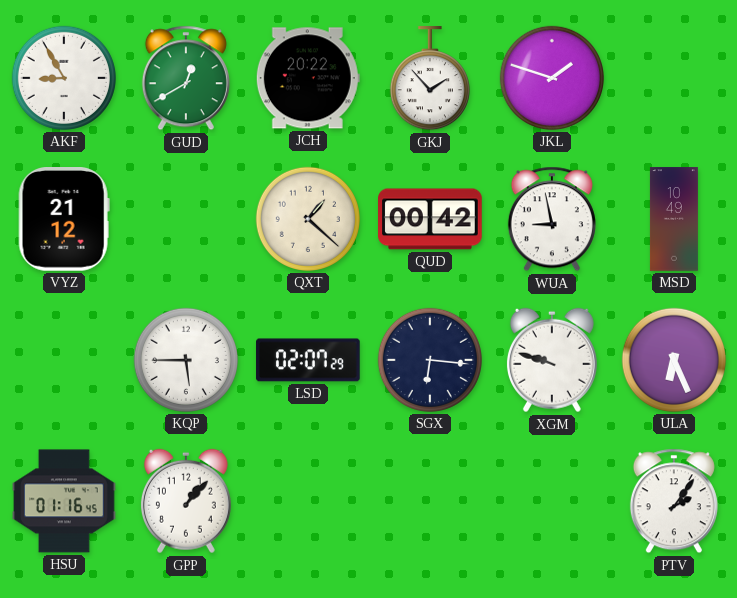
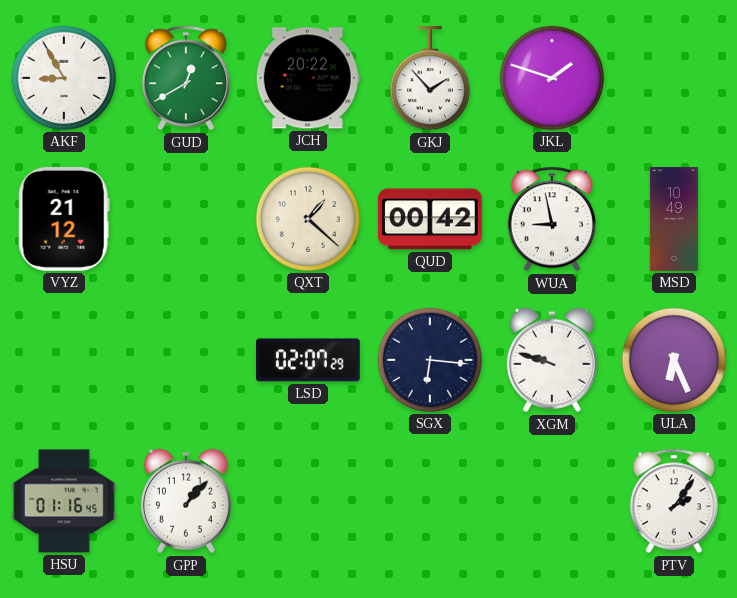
KQP: 5:45 -> none (186, 360)
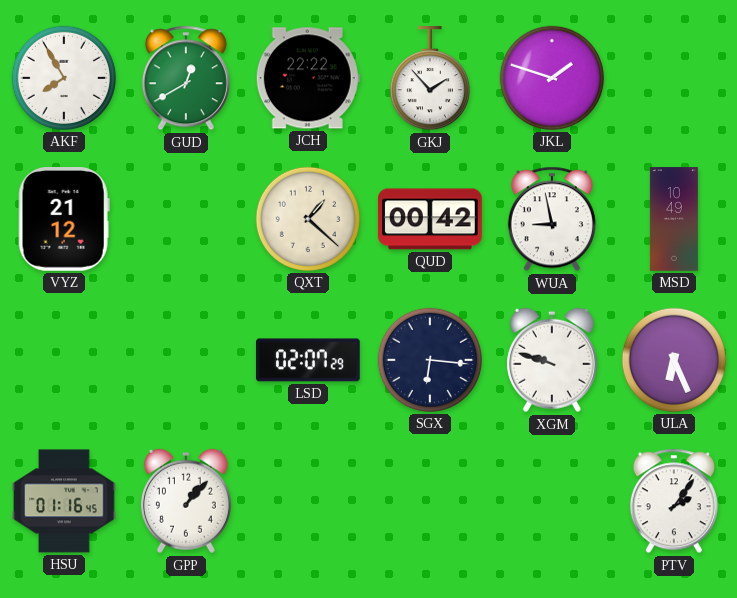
AKF: 8:55 -> 7:55 (64, 78)
JCH: 20:22 -> 22:22 (308, 78)
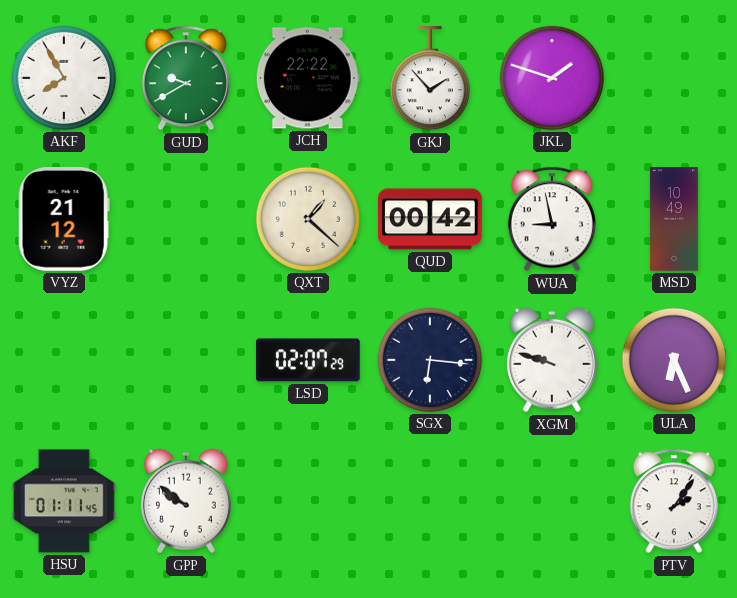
GUD: 12:40 -> 9:40 (186, 78)
HSU: 01:16 -> 01:11 (64, 501)
GPP: 1:07 -> 9:51 (186, 501)
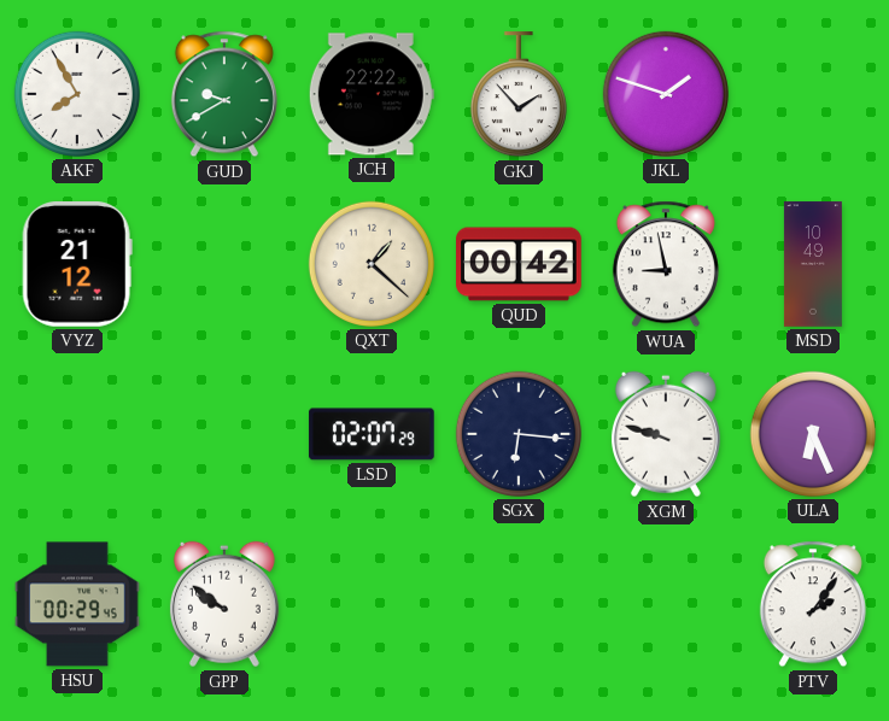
HSU: 01:11 -> 00:29 (77, 604)
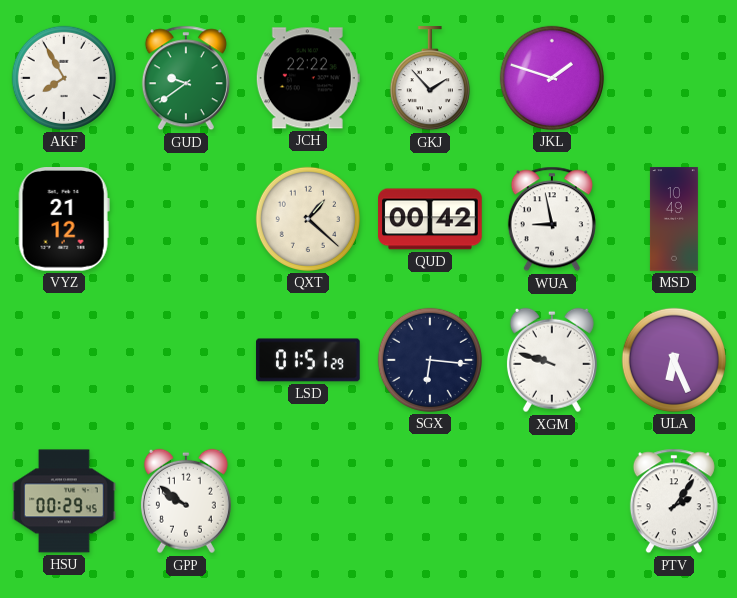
GUD: 9:40 -> 9:39 (186, 78)
LSD: 02:07 -> 01:51 (308, 360)
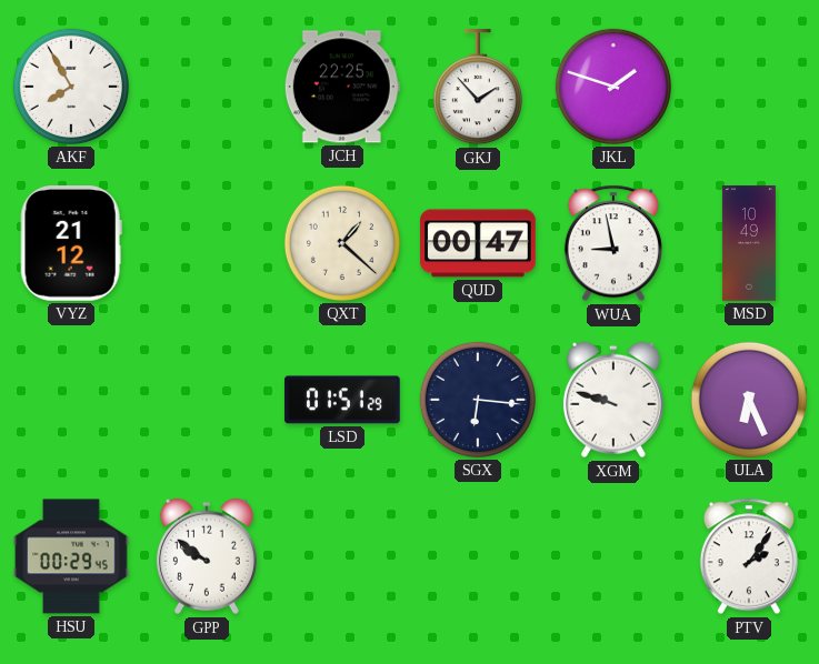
GUD: 9:39 -> none (186, 78)
JCH: 22:22 -> 22:25 (342, 87)
QUD: 00:42 -> 00:47 (478, 243)
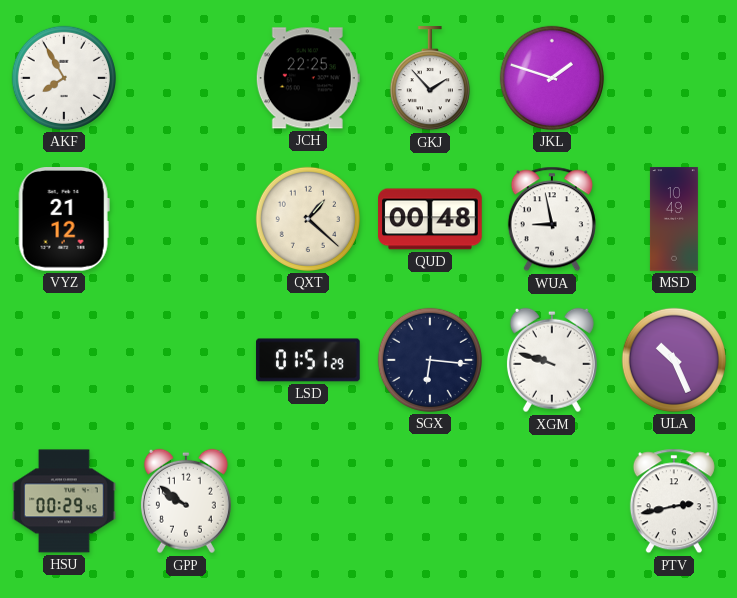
QUD: 00:47 -> 00:48 (430, 219)
ULA: 6:26 -> 10:26 (674, 360)
PTV: 2:06 -> 2:43 (674, 501)
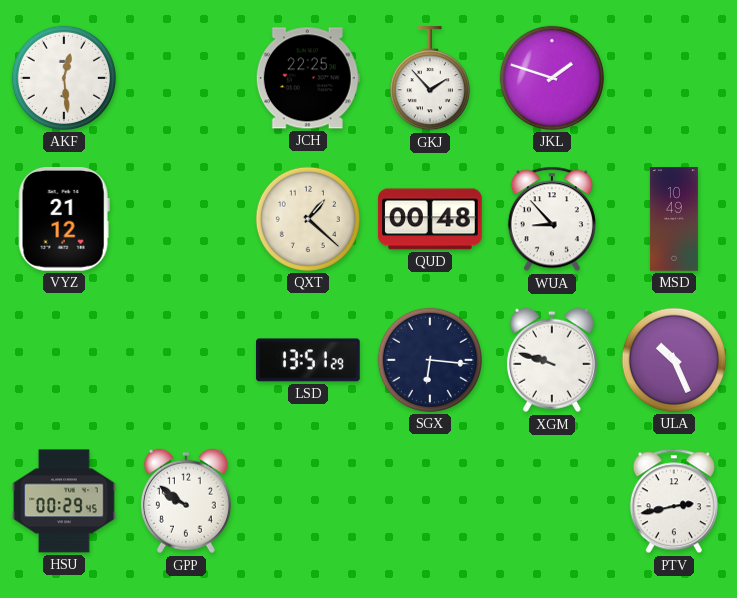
AKF: 7:55 -> 12:29 (64, 78)
WUA: 8:58 -> 8:53 (552, 219)
LSD: 01:51 -> 13:51 (308, 360)
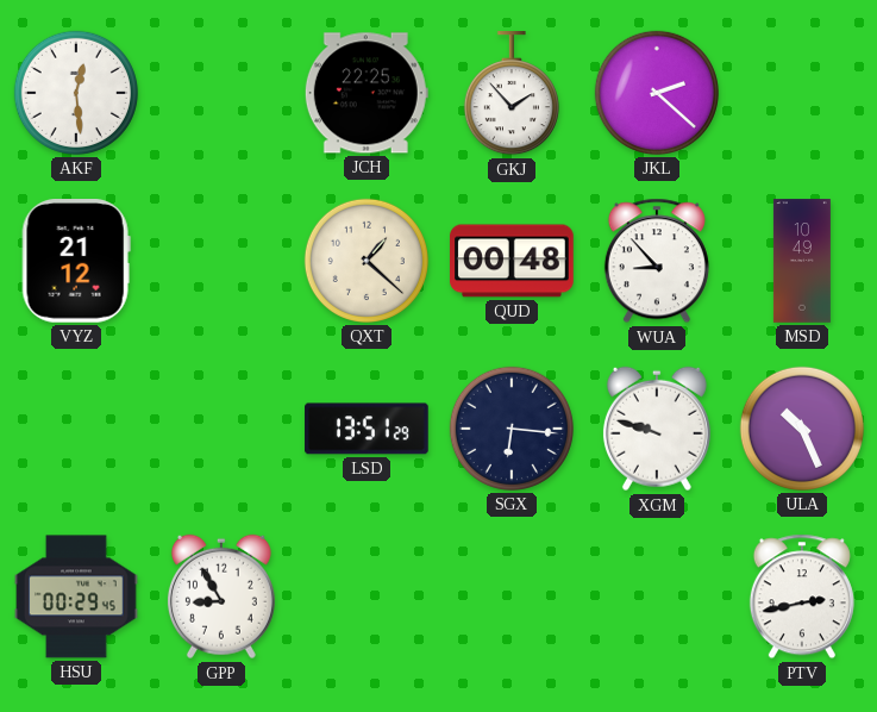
JKL: 1:48 -> 2:22 (657, 93)
GPP: 9:51 -> 8:55 (221, 597)
